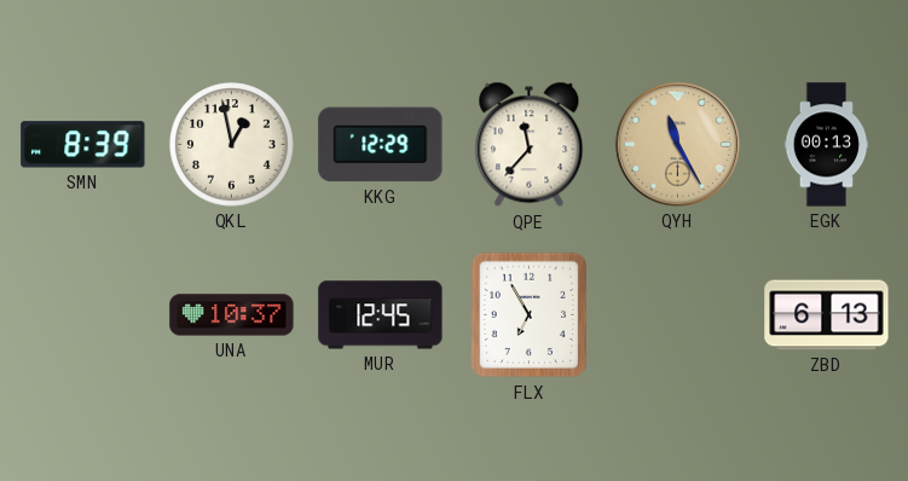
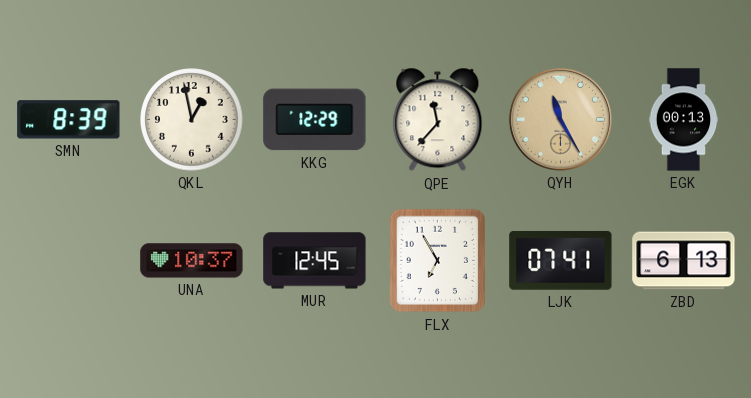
LJK: none -> 07:41 (561, 261)
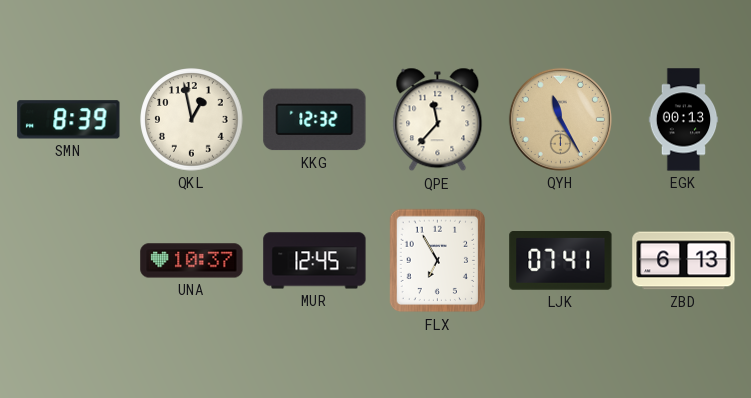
KKG: 12:29 -> 12:32 (315, 120)
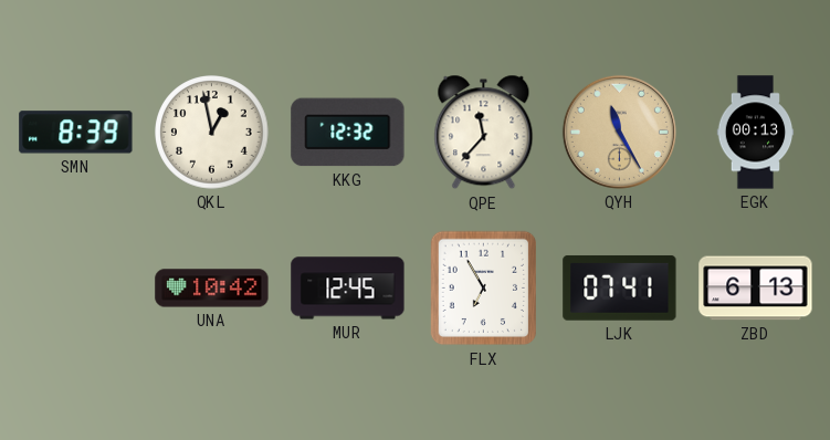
UNA: 10:37 -> 10:42 (212, 289)
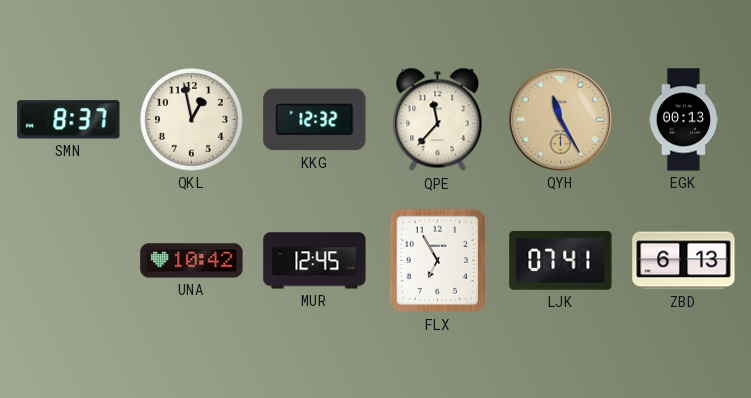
SMN: 8:39 -> 8:37 (69, 120)
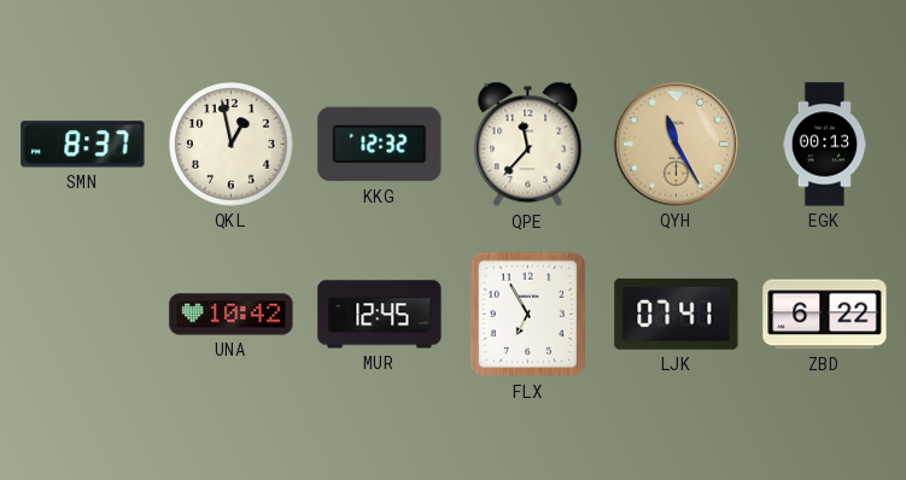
ZBD: 6:13 -> 6:22 (825, 315)
